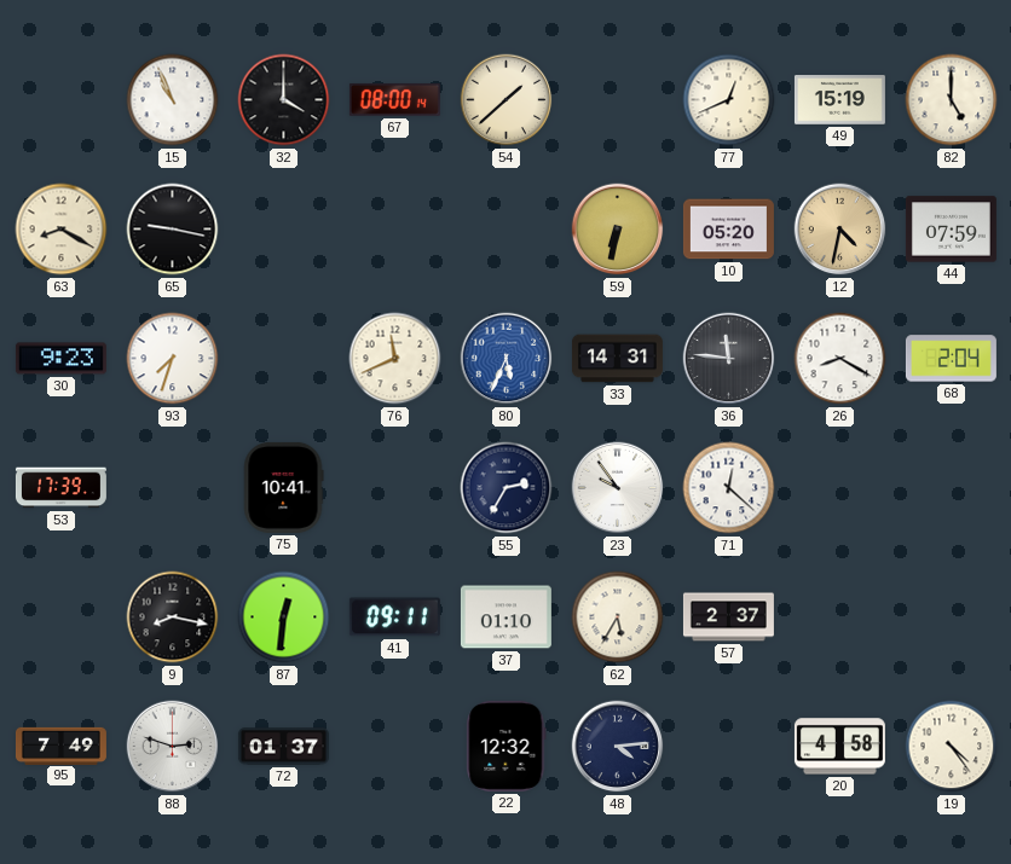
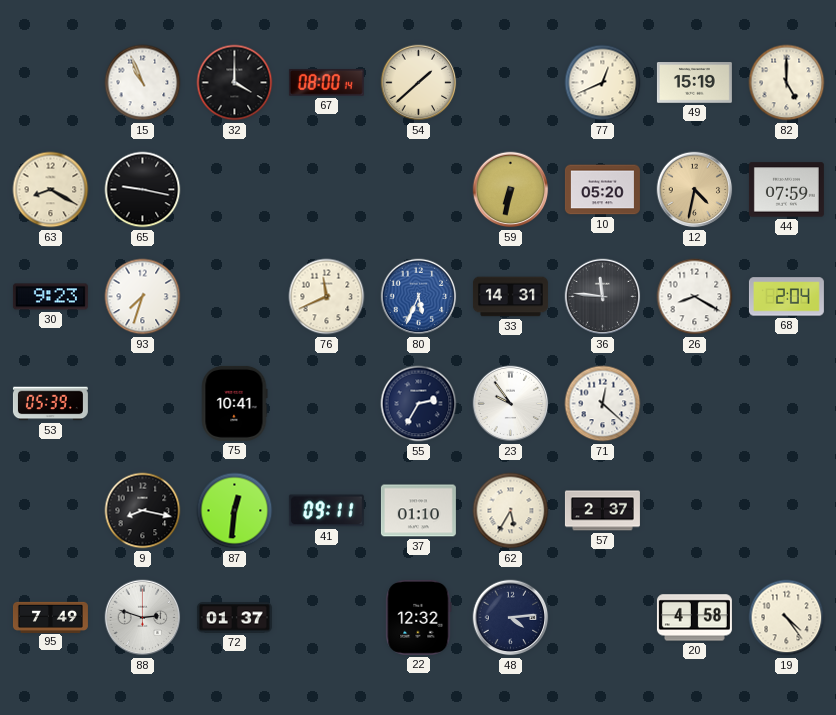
53: 17:39 -> 05:39 (50, 404)
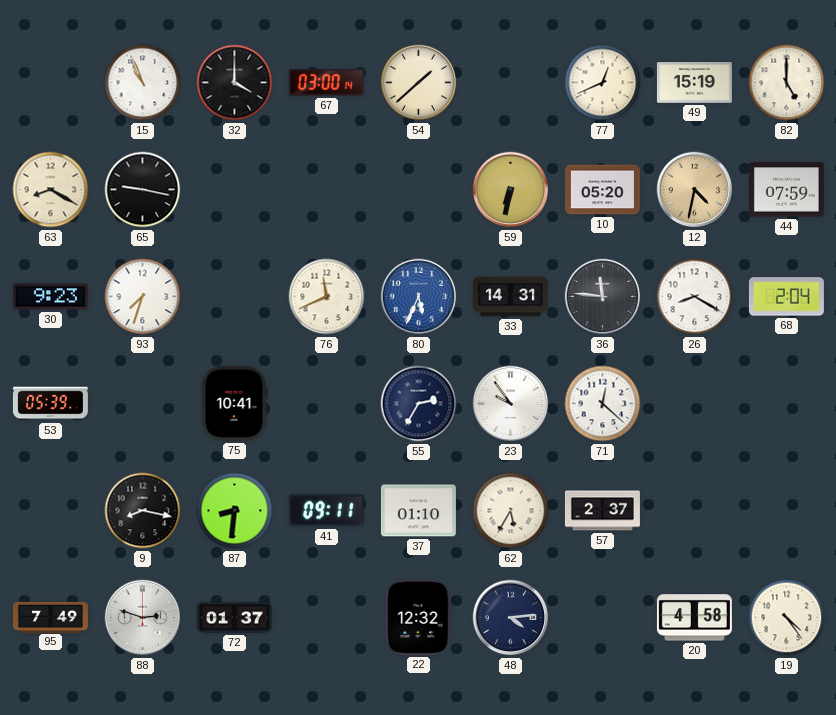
67: 08:00 -> 03:00 (326, 82)
87: 12:31 -> 8:31 (235, 511)
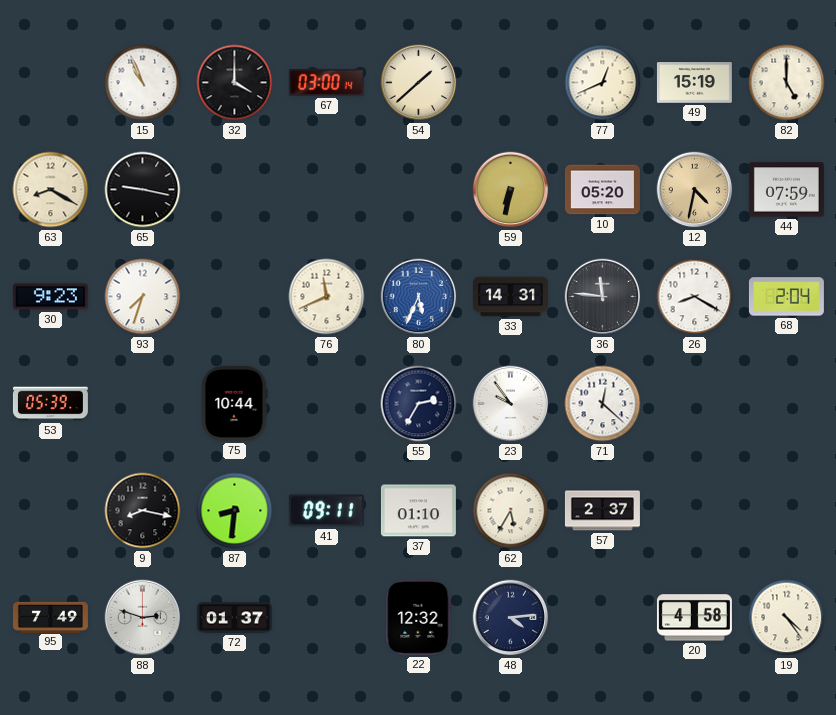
75: 10:41 -> 10:44 (234, 403)
